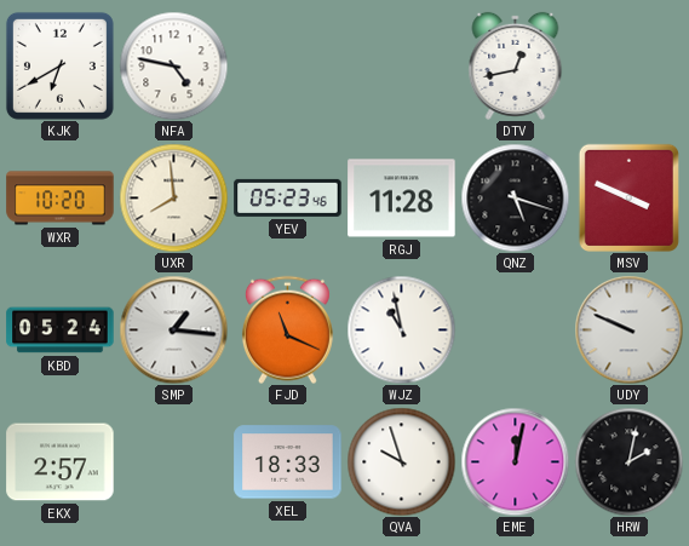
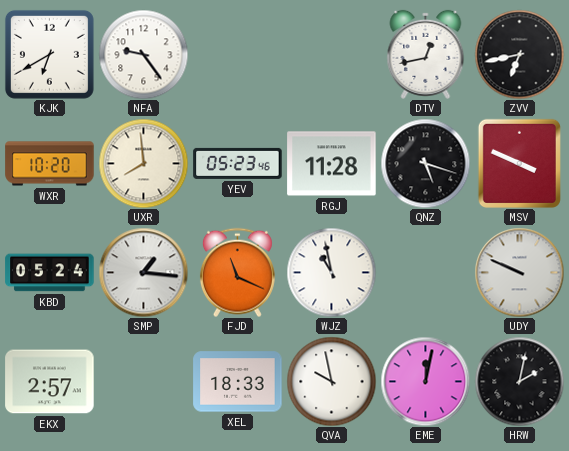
NFA: 4:47 -> 9:24 (143, 54)
ZVV: none -> 6:43 (519, 54)
QVA: 9:57 -> 9:58 (331, 381)
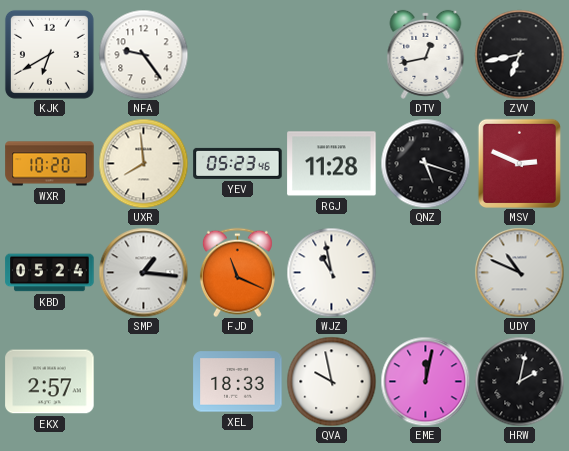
MSV: 3:49 -> 2:49 (519, 163)
UDY: 9:49 -> 10:49 (519, 272)
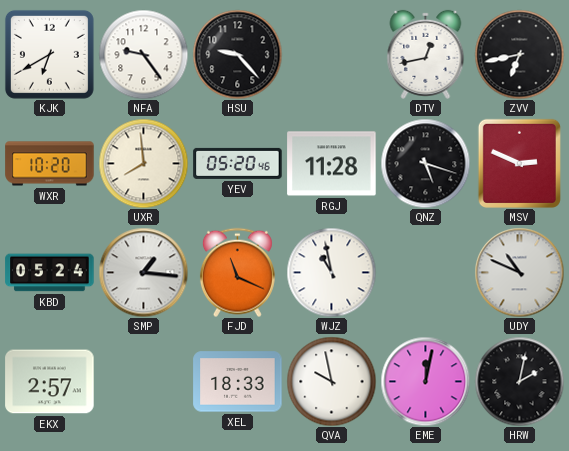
HSU: none -> 9:23 (237, 54)
YEV: 05:23 -> 05:20 (238, 163)
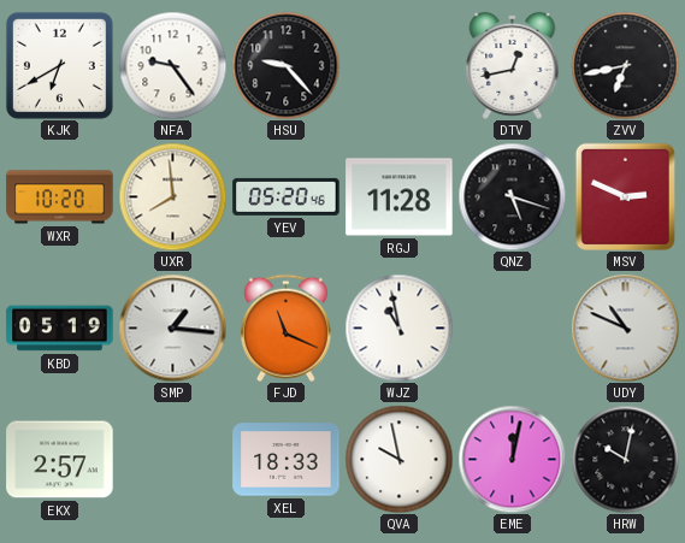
KBD: 05:24 -> 05:19 (60, 329)
HRW: 2:02 -> 10:02 (625, 459)
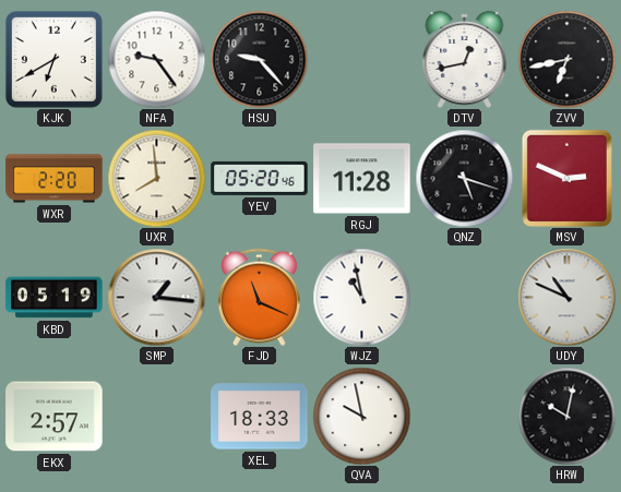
WXR: 10:20 -> 2:20 (55, 179)
EME: 12:02 -> none (512, 459)
